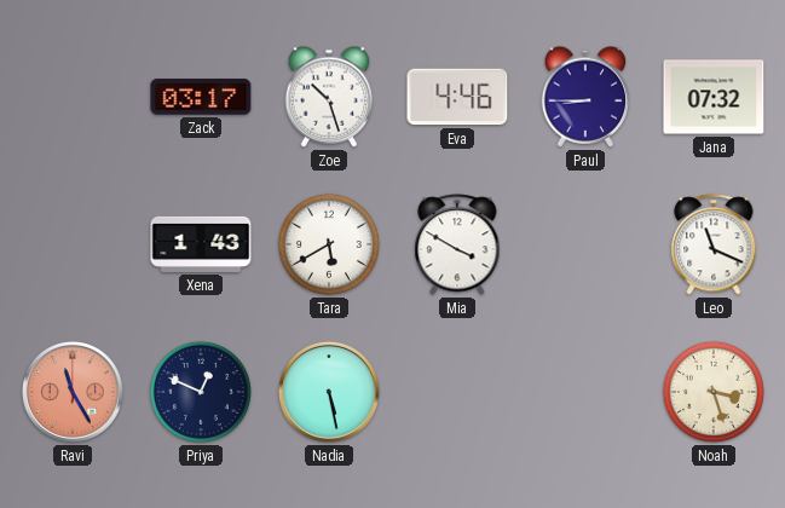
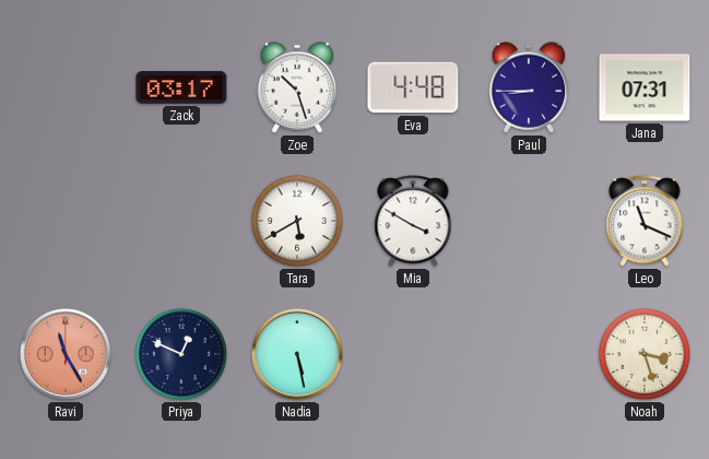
Eva: 4:46 -> 4:48 (413, 87)
Jana: 07:32 -> 07:31 (645, 87)
Xena: 1:43 -> none (201, 244)
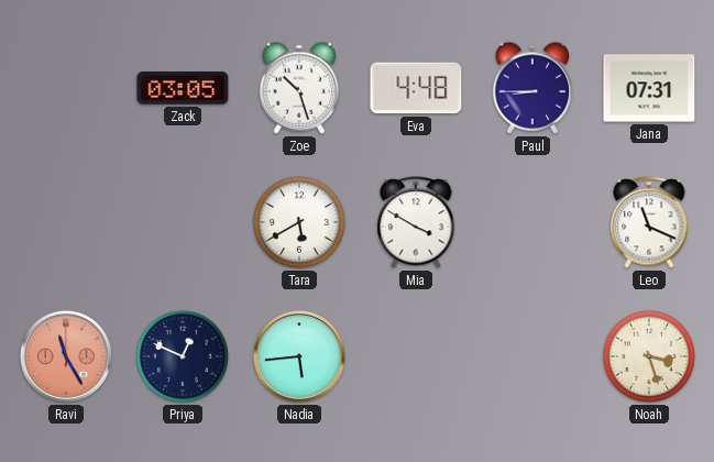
Zack: 03:17 -> 03:05 (183, 88)
Nadia: 5:28 -> 5:44 (299, 356)
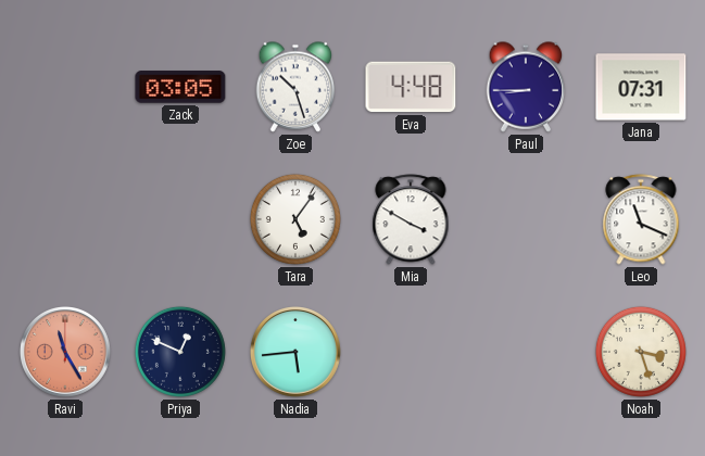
Tara: 5:40 -> 5:06 (295, 219)
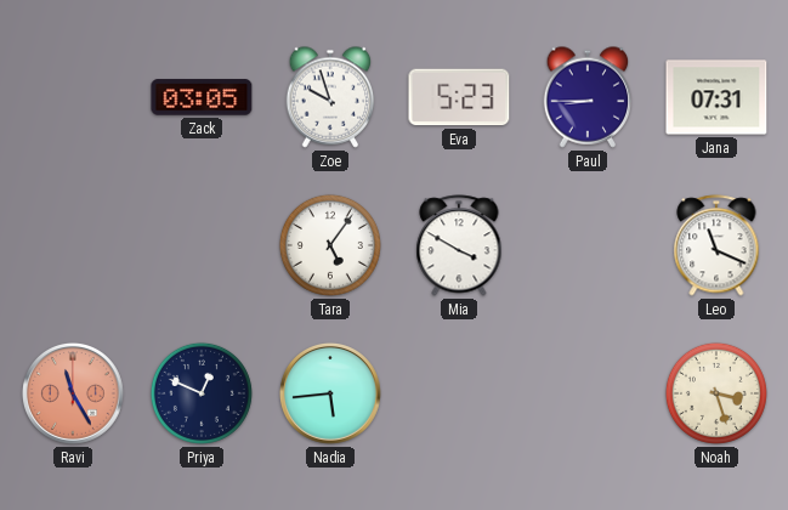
Zoe: 10:27 -> 9:57 (330, 97)
Eva: 4:48 -> 5:23 (459, 97)
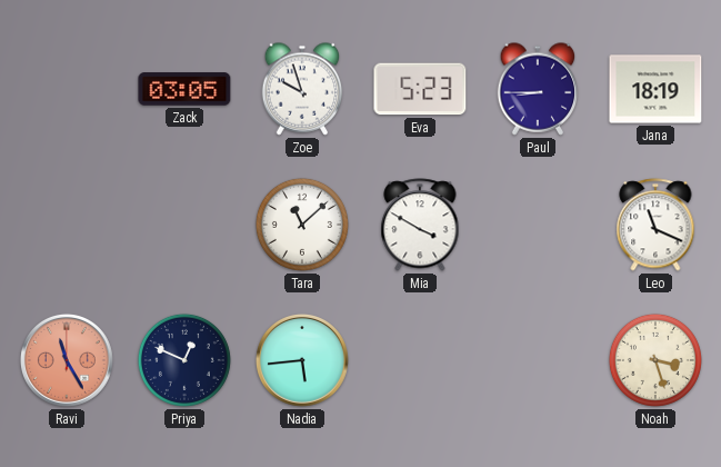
Jana: 07:31 -> 18:19 (655, 89)
Tara: 5:06 -> 11:08 (302, 225)
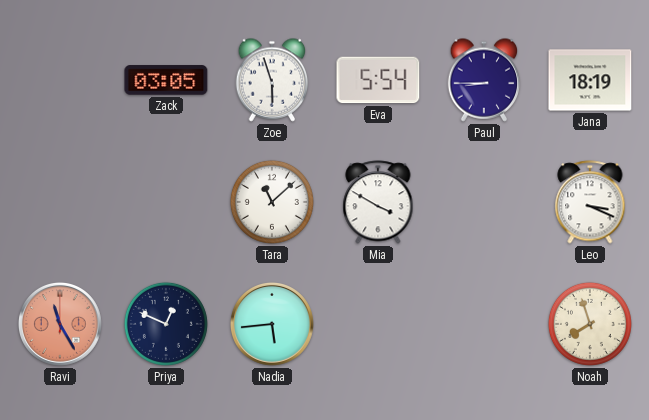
Zoe: 9:57 -> 5:57 (272, 80)
Eva: 5:23 -> 5:54 (378, 80)
Leo: 11:19 -> 3:19 (590, 202)
Noah: 3:27 -> 7:57 (590, 324)
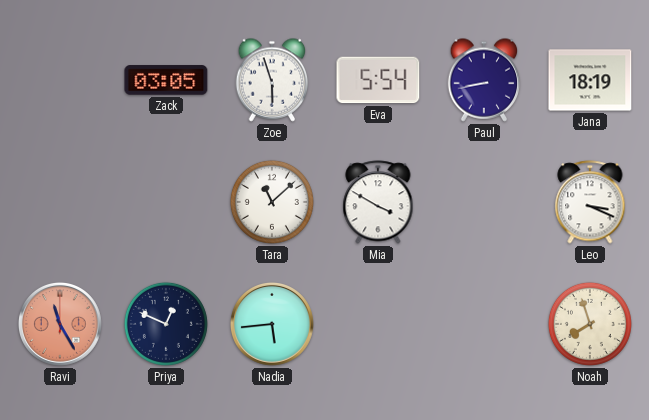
Paul: 8:45 -> 8:43 (484, 80)
